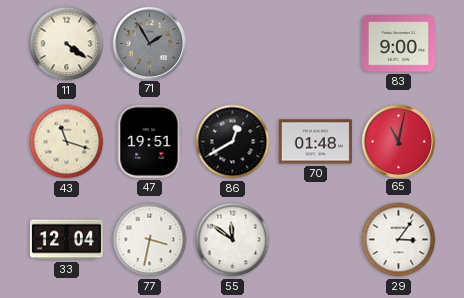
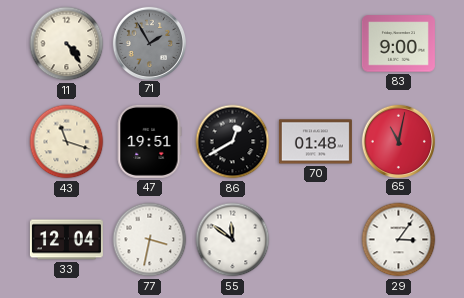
11: 4:21 -> 4:24 (67, 44)
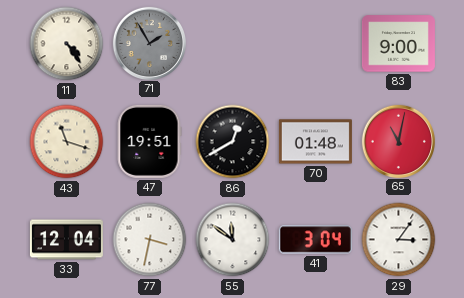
41: none -> 3:04 (315, 240)
